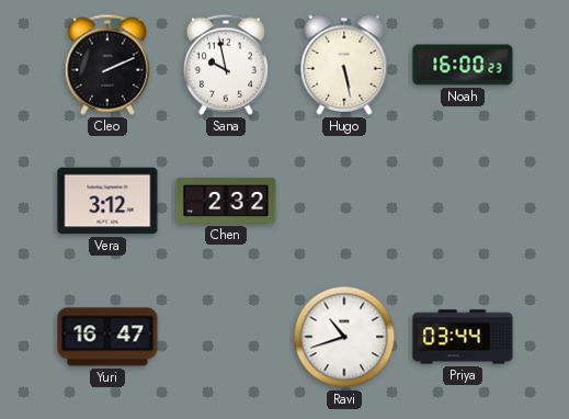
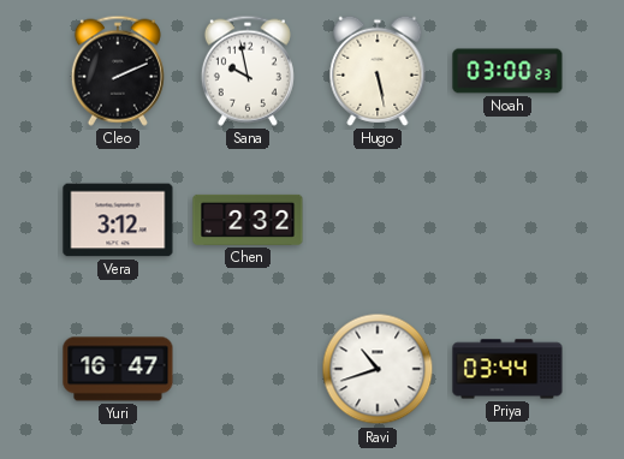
Noah: 16:00 -> 03:00 (507, 71)
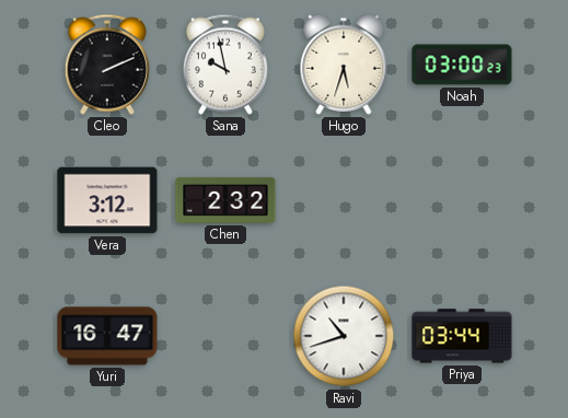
Hugo: 5:28 -> 5:33 (344, 65)
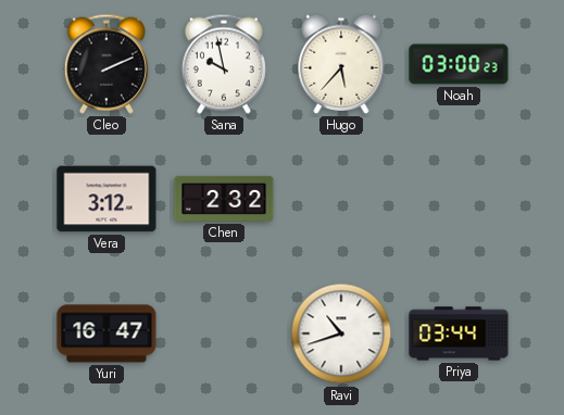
Hugo: 5:33 -> 5:37 (341, 64)
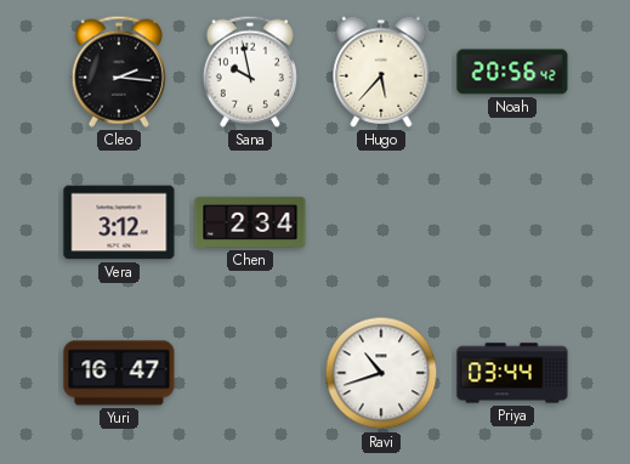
Cleo: 2:11 -> 2:16 (119, 72)
Noah: 03:00 -> 20:56 (512, 72)
Chen: 2:32 -> 2:34 (250, 222)
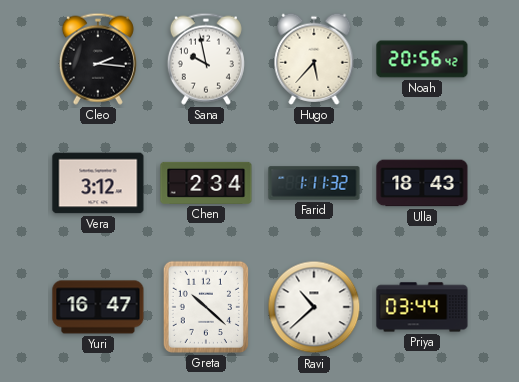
Farid: none -> 1:11 (314, 183)
Ulla: none -> 18:43 (422, 183)
Greta: none -> 10:22 (206, 307)
Ravi: 10:42 -> 10:38 (314, 307)
